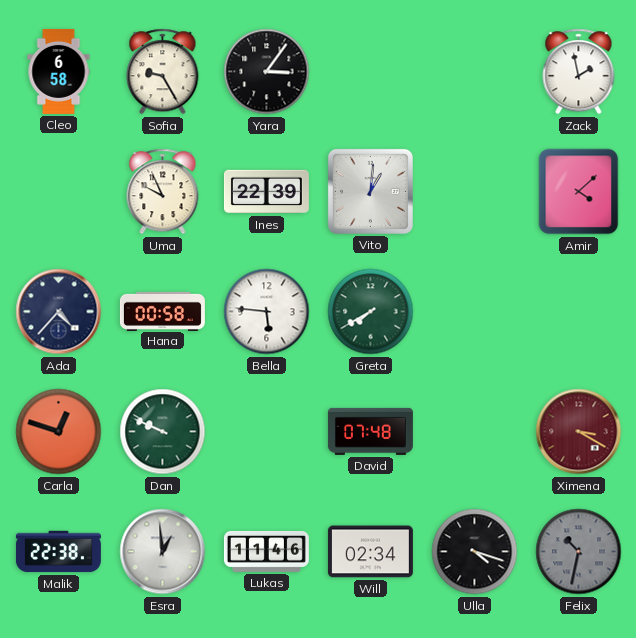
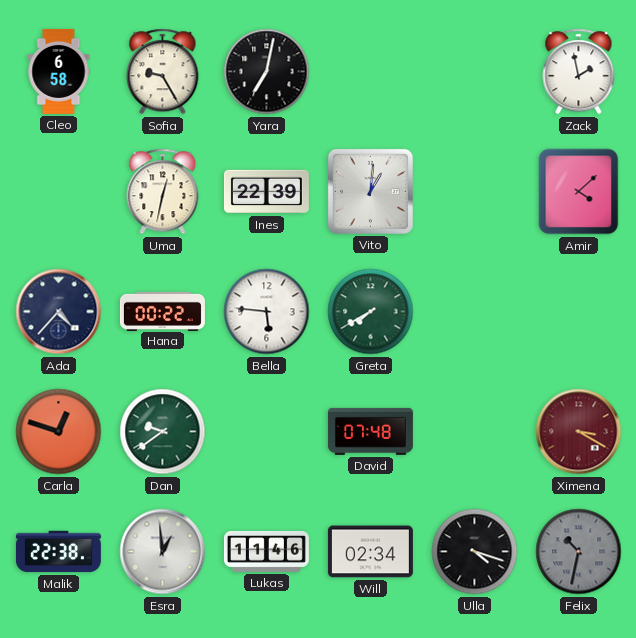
Yara: 3:06 -> 7:02 (267, 72)
Uma: 9:56 -> 12:32 (163, 192)
Hana: 00:58 -> 00:22 (162, 311)
Dan: 9:49 -> 9:39 (163, 432)
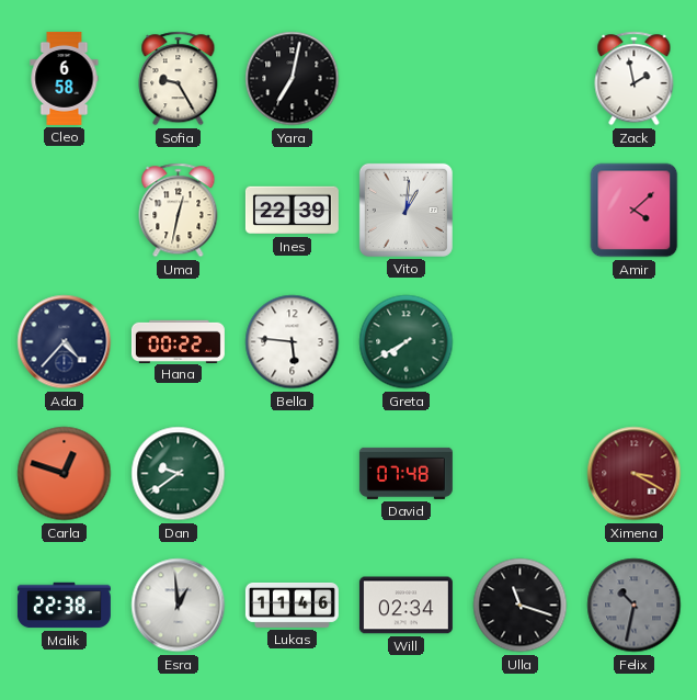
Ulla: 4:18 -> 11:18 (521, 606)
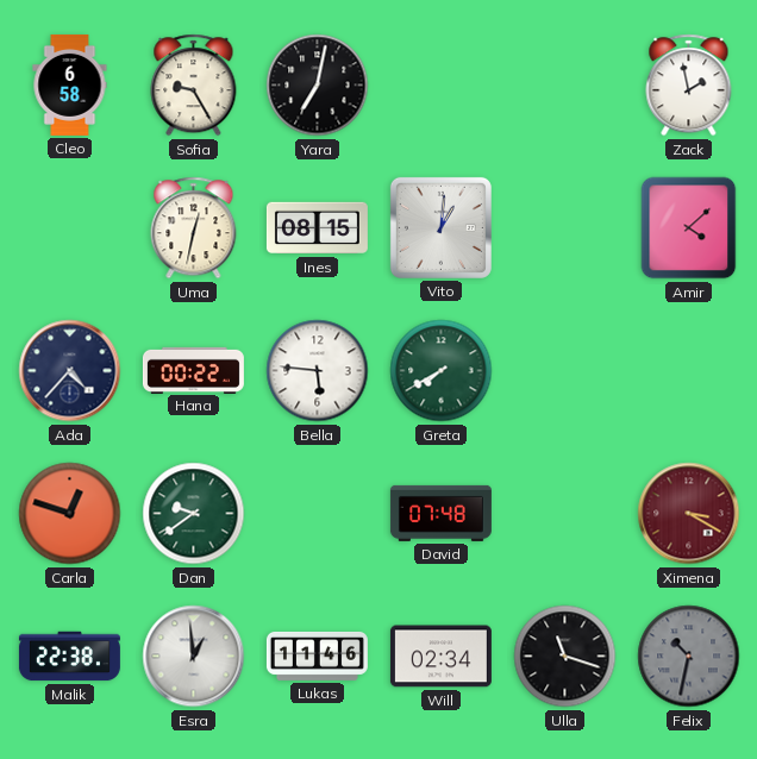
Ines: 22:39 -> 08:15 (317, 228)
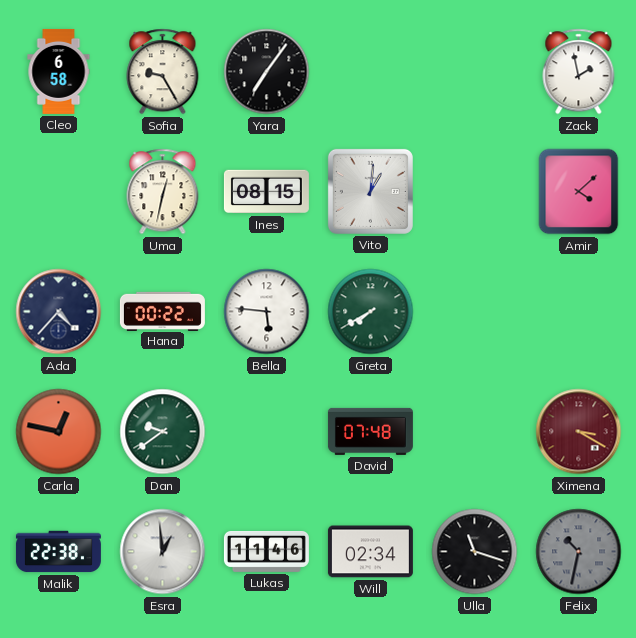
Yara: 7:02 -> 7:06 (267, 72)
Carla: 12:48 -> 12:47 (59, 432)
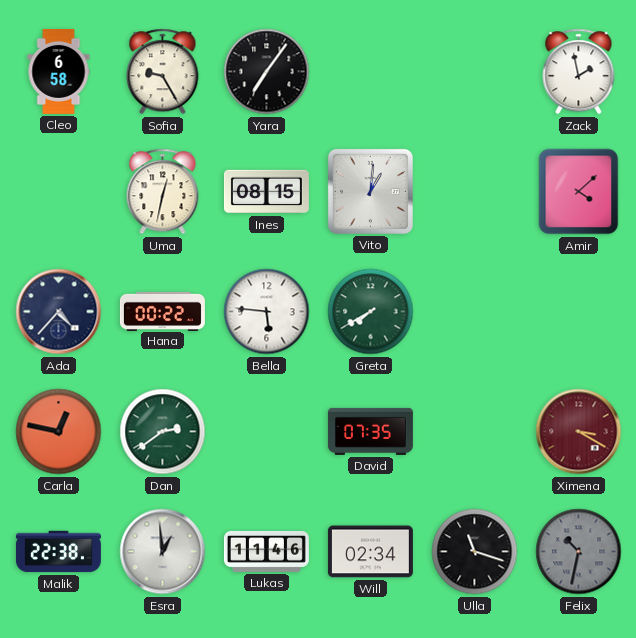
Dan: 9:39 -> 2:39 (163, 432)
David: 07:48 -> 07:35 (370, 431)
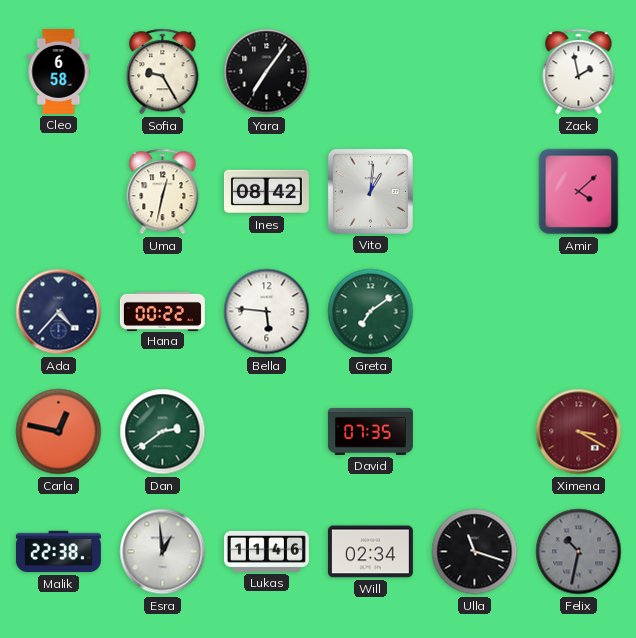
Ines: 08:15 -> 08:42 (266, 192)
Greta: 7:40 -> 7:09 (371, 312)
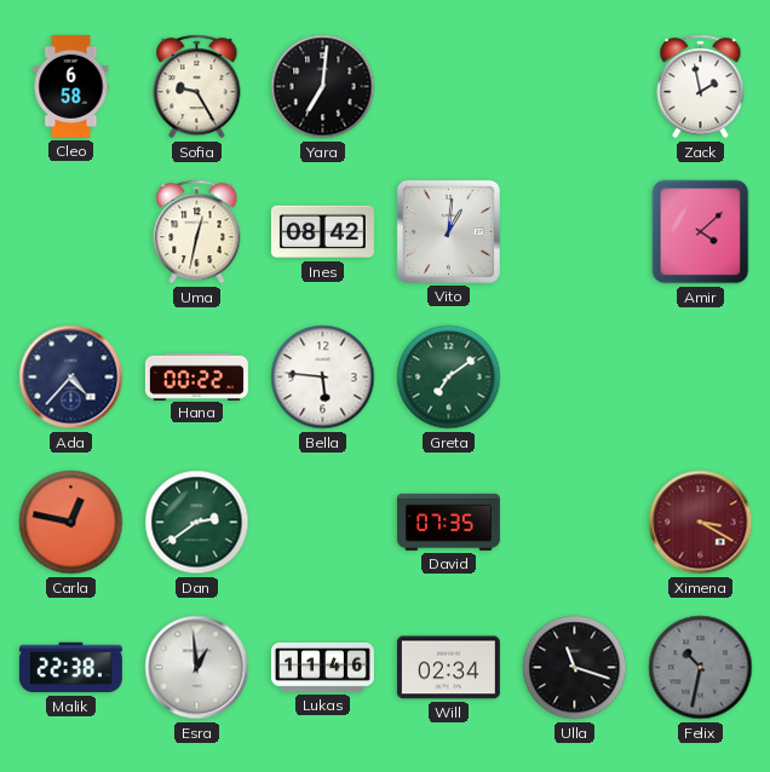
Yara: 7:06 -> 7:01 (323, 87)
